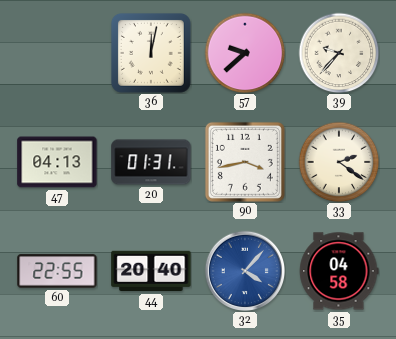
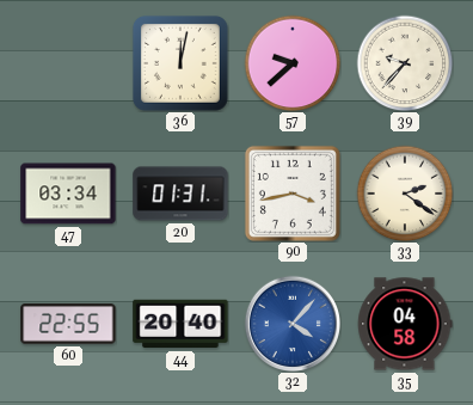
47: 04:13 -> 03:34 (68, 194)
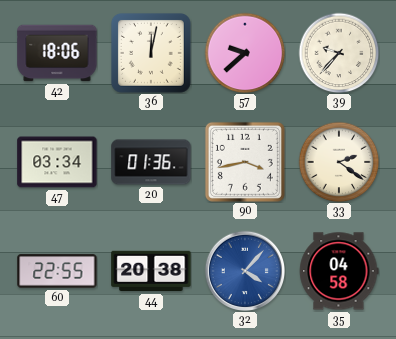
42: none -> 18:06 (57, 53)
20: 01:31 -> 01:36 (151, 162)
44: 20:40 -> 20:38 (151, 271)
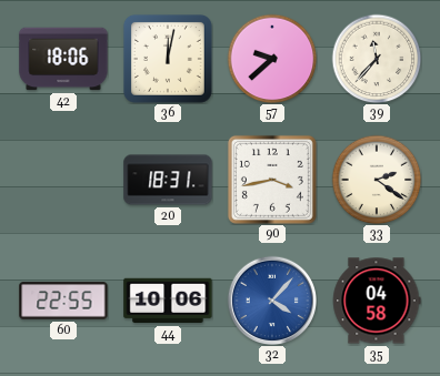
39: 9:37 -> 11:37 (377, 59)
47: 03:34 -> none (57, 162)
20: 01:36 -> 18:31 (168, 180)
44: 20:38 -> 10:06 (168, 301)
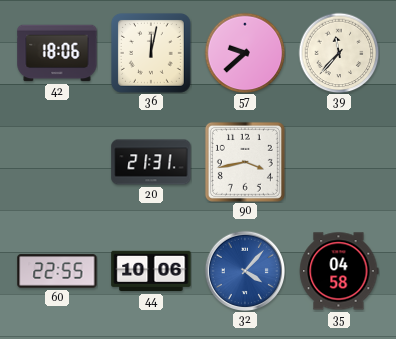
20: 18:31 -> 21:31 (151, 162)
33: 2:21 -> none (377, 180)
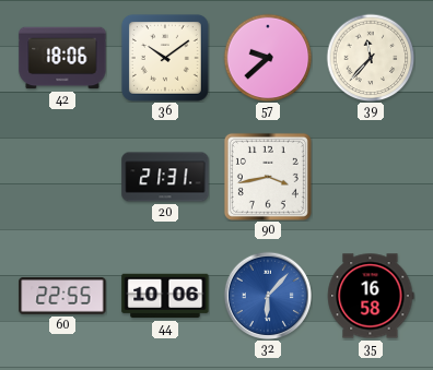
36: 12:02 -> 10:09 (165, 58)
32: 4:07 -> 6:07 (267, 295)
35: 04:58 -> 16:58 (371, 296)
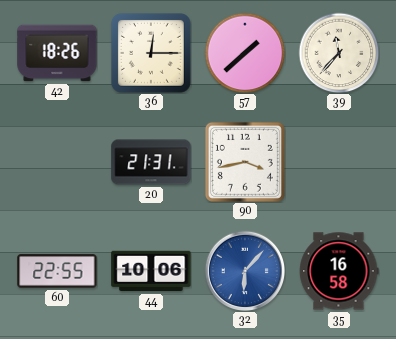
42: 18:06 -> 18:26 (57, 53)
36: 10:09 -> 12:15 (151, 53)
57: 9:38 -> 1:38 (245, 53)
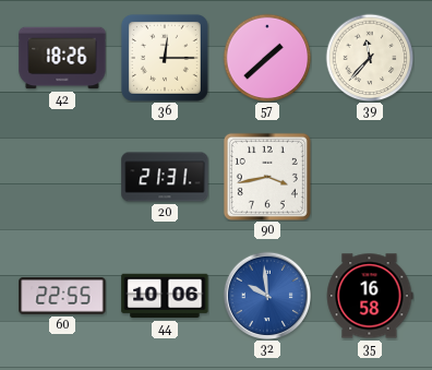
32: 6:07 -> 9:59 (266, 295)
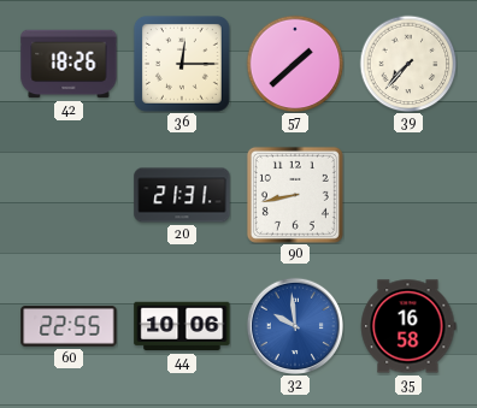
39: 11:37 -> 7:37 (408, 64)
90: 3:43 -> 8:43 (295, 195)
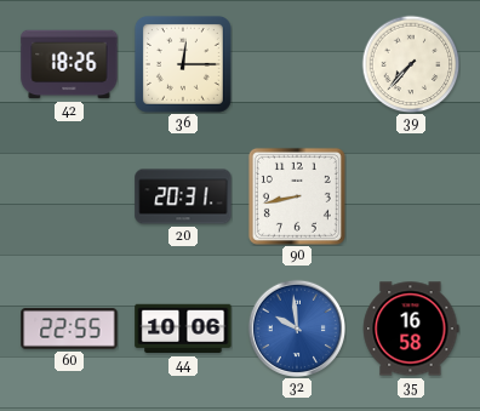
57: 1:38 -> none (295, 64)
20: 21:31 -> 20:31 (183, 196)
